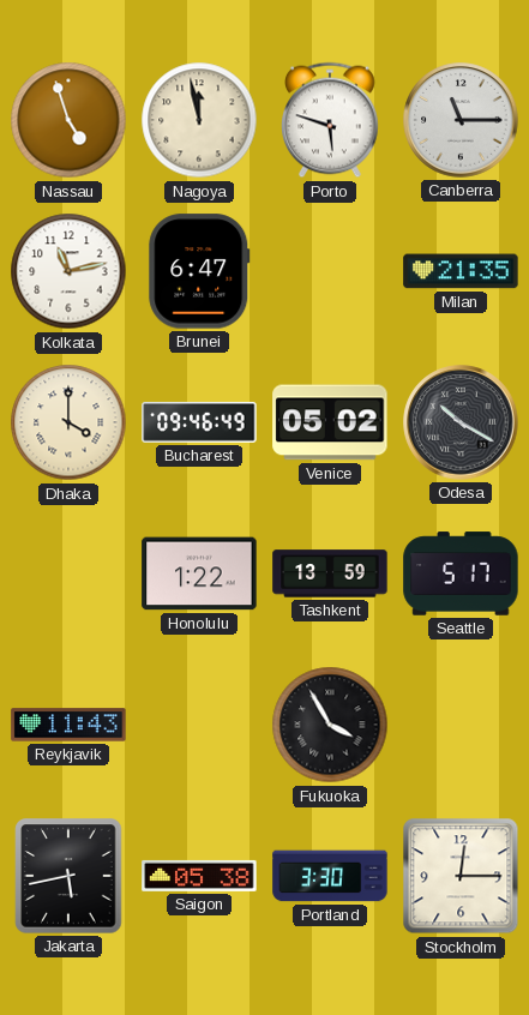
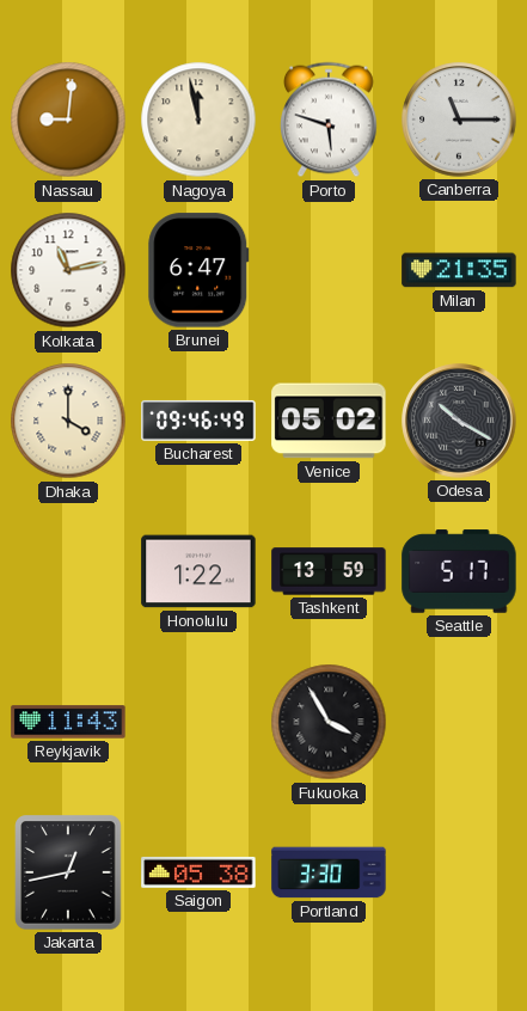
Nassau: 4:57 -> 9:01 (68, 120)
Jakarta: 5:43 -> 12:43 (68, 872)
Stockholm: 12:15 -> none (461, 876)
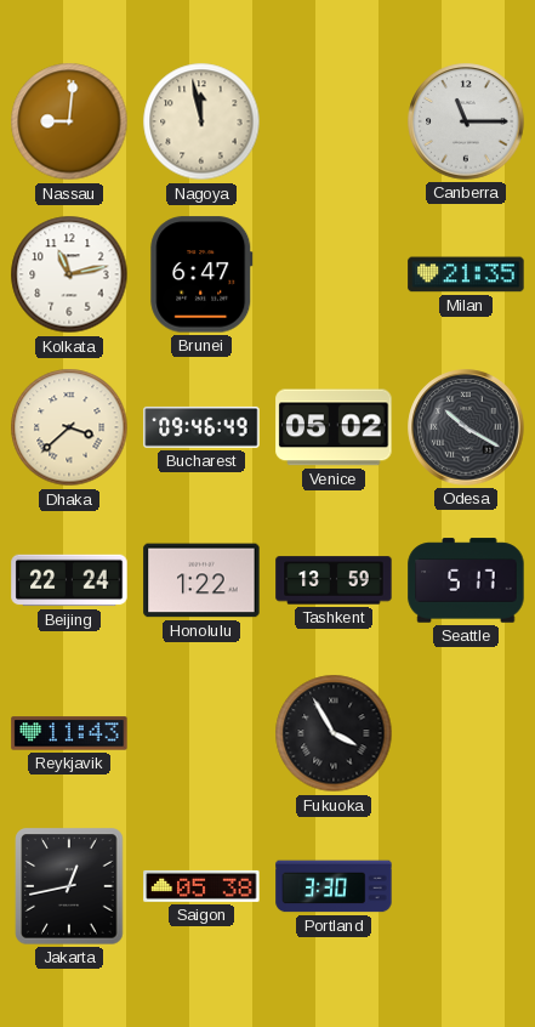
Porto: 5:48 -> none (330, 120)
Dhaka: 4:00 -> 3:38 (69, 427)
Beijing: none -> 22:24 (69, 580)
